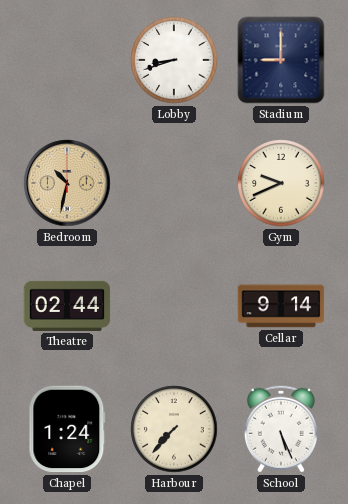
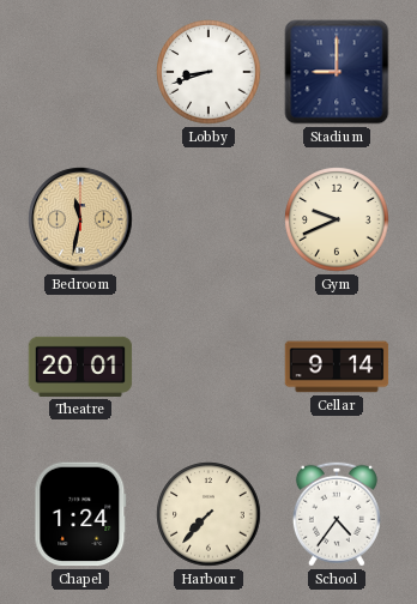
Bedroom: 10:32 -> 11:32 (80, 219)
Theatre: 02:44 -> 20:01 (80, 367)
School: 5:26 -> 4:36 (337, 514)
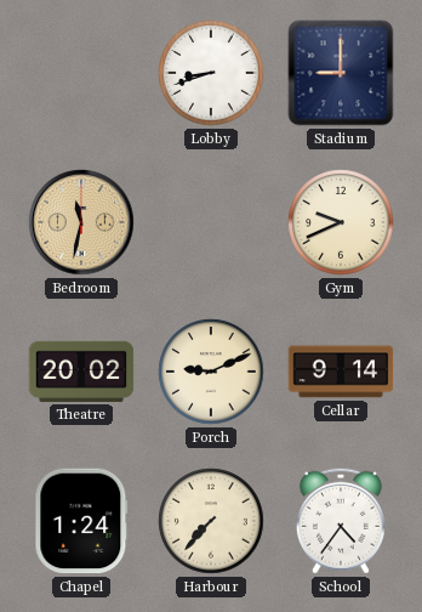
Theatre: 20:01 -> 20:02 (81, 372)
Porch: none -> 9:11 (211, 372)
